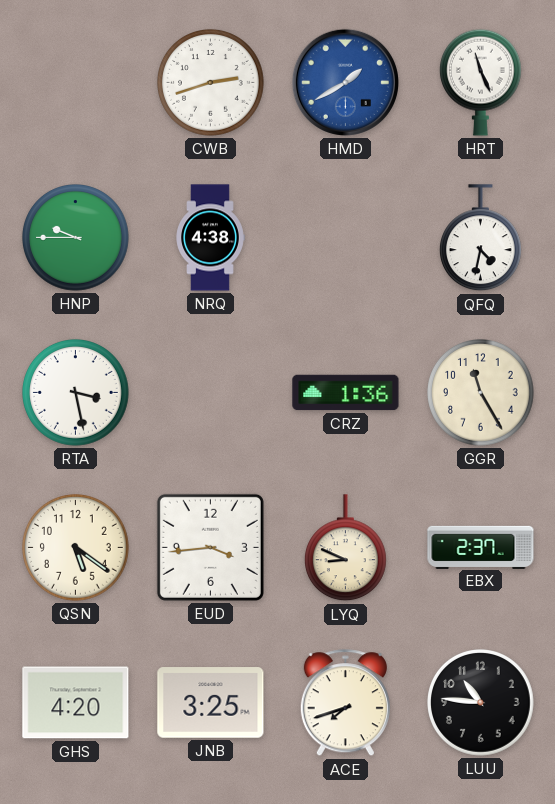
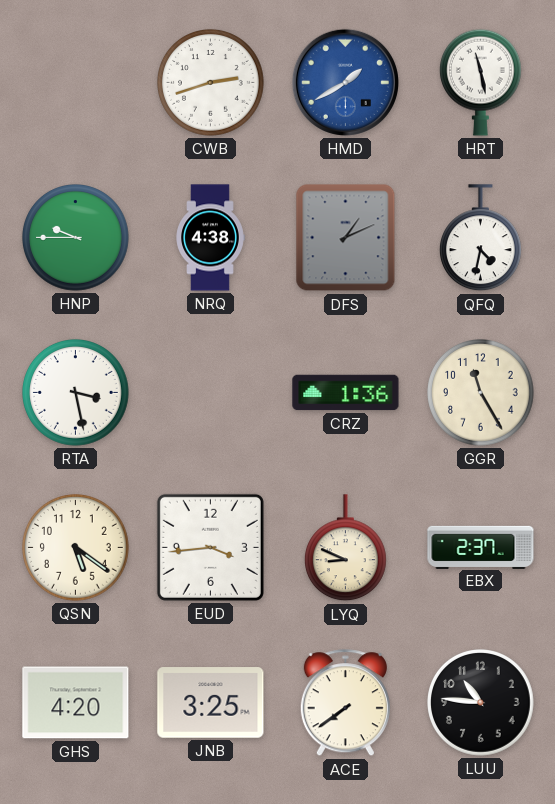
HRT: 11:26 -> 11:28 (480, 82)
DFS: none -> 1:11 (346, 238)
ACE: 7:42 -> 7:39 (345, 703)
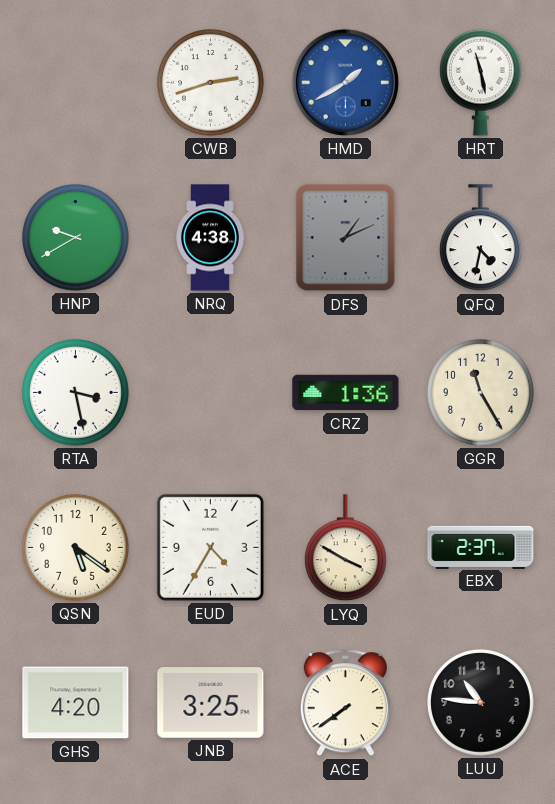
HNP: 9:45 -> 9:40 (76, 238)
EUD: 3:44 -> 4:35 (210, 547)
LYQ: 8:49 -> 3:50 (345, 548)
